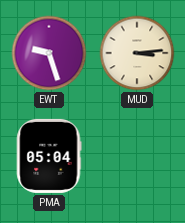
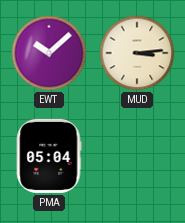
EWT: 9:27 -> 10:08 (49, 53)
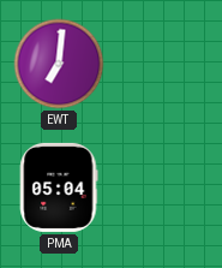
EWT: 10:08 -> 7:01 (59, 64)
MUD: 3:14 -> none (137, 53)
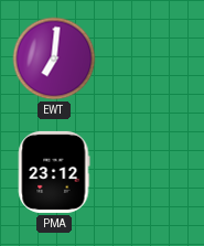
PMA: 05:04 -> 23:12 (54, 172)
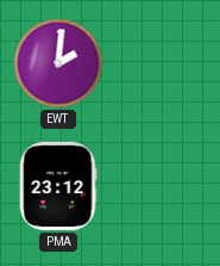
EWT: 7:01 -> 2:01 (58, 63)
